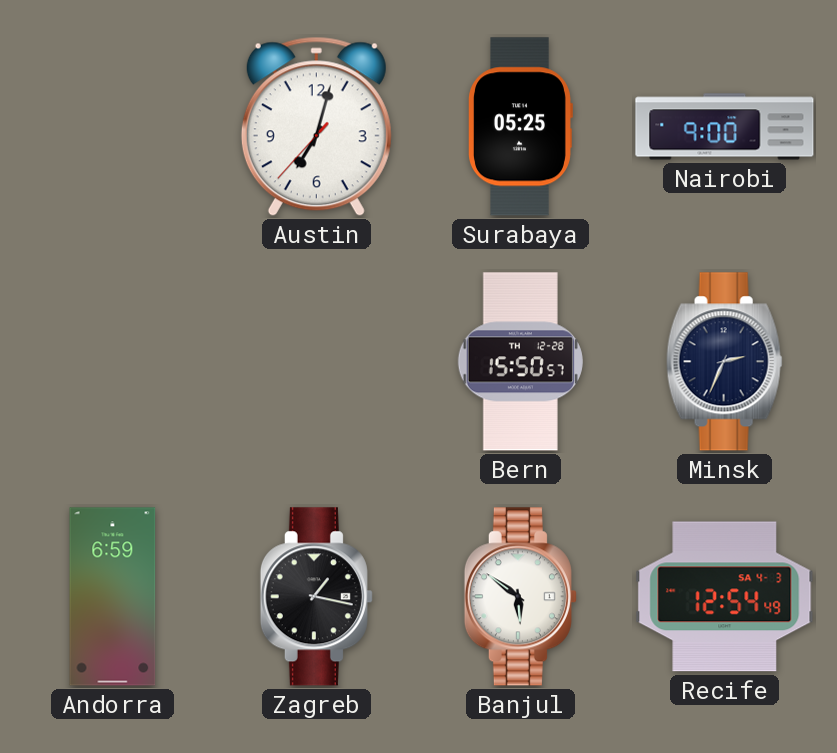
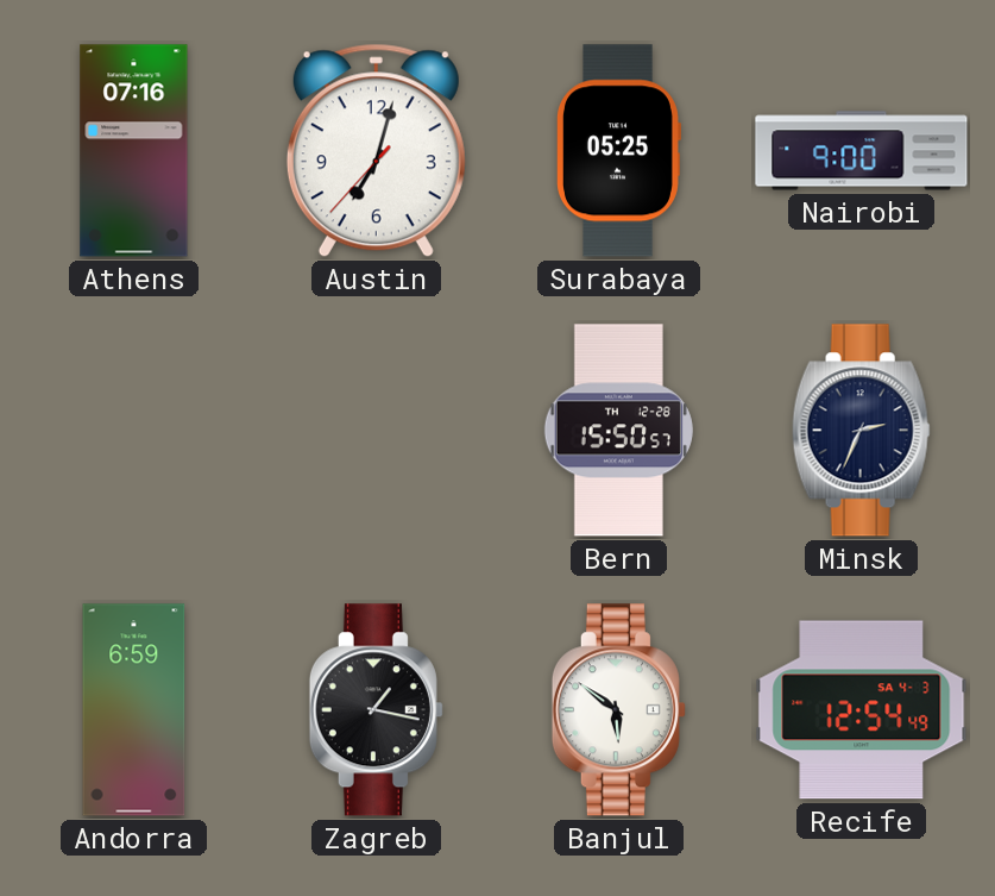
Athens: none -> 07:16 (134, 151)
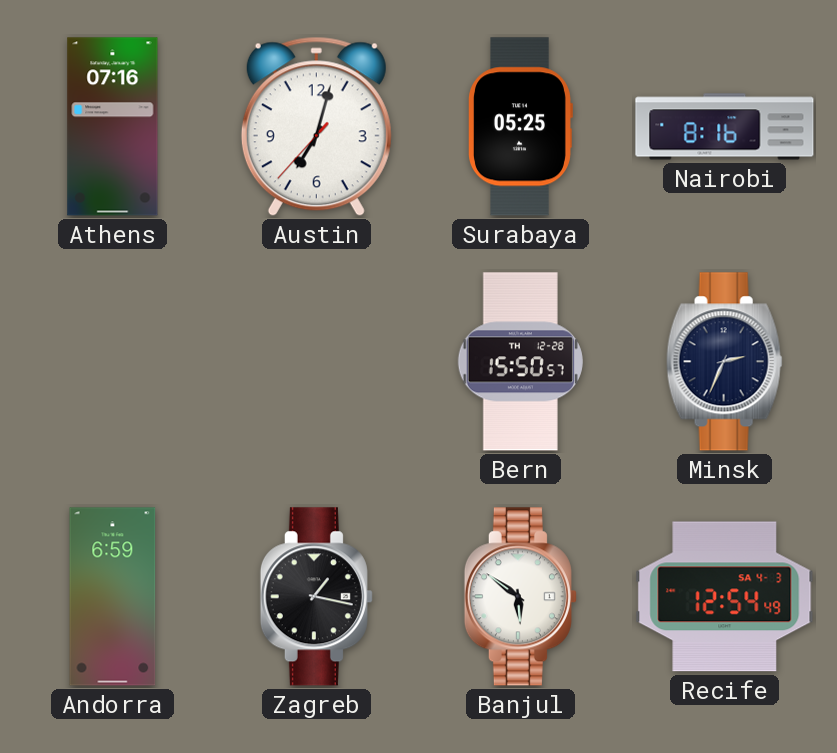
Nairobi: 9:00 -> 8:16 (725, 127)
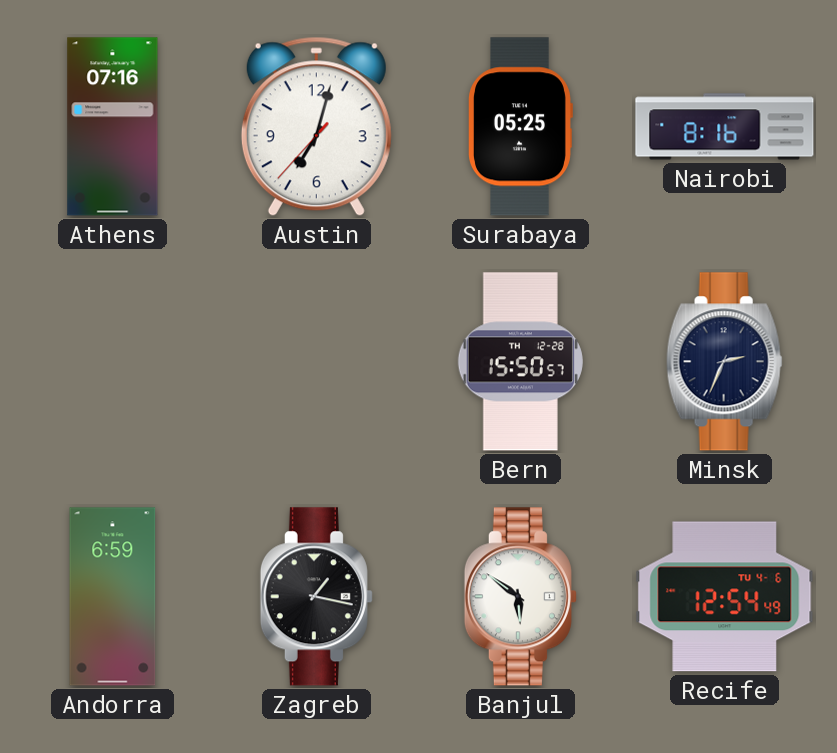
Recife date: SA 4-3 -> TU 4-6 (725, 597)
